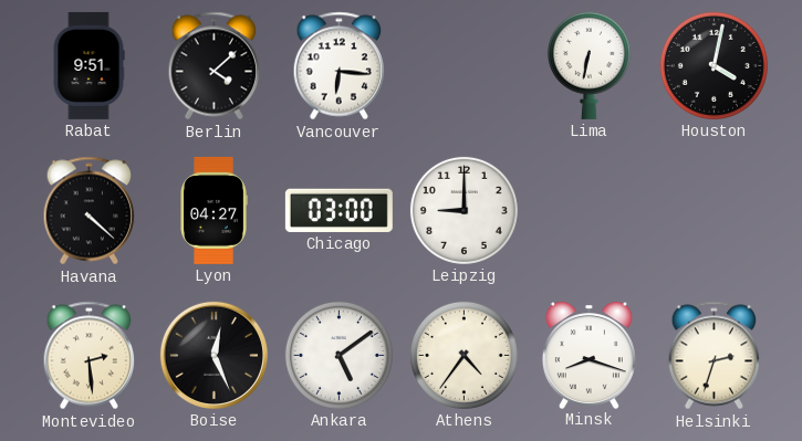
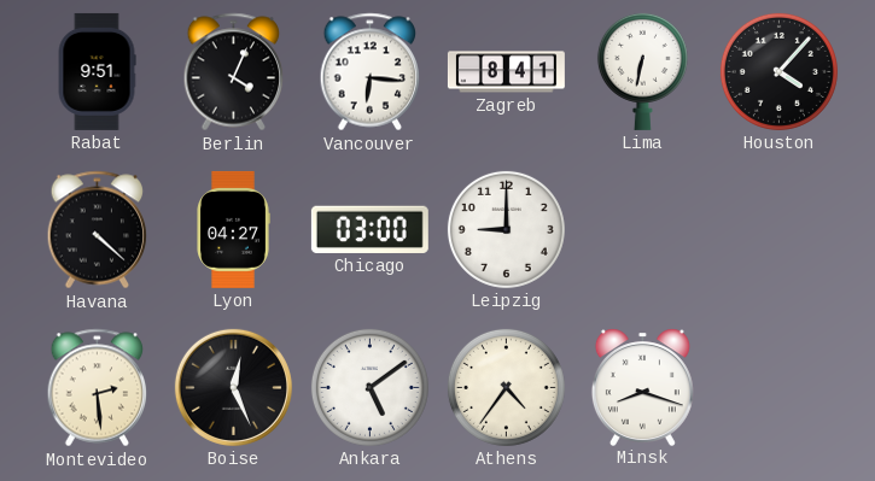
Berlin: 4:08 -> 4:04 (234, 72)
Zagreb: none -> 8:41 (506, 72)
Houston: 4:02 -> 4:07 (778, 71)
Helsinki: 2:33 -> none (715, 356)
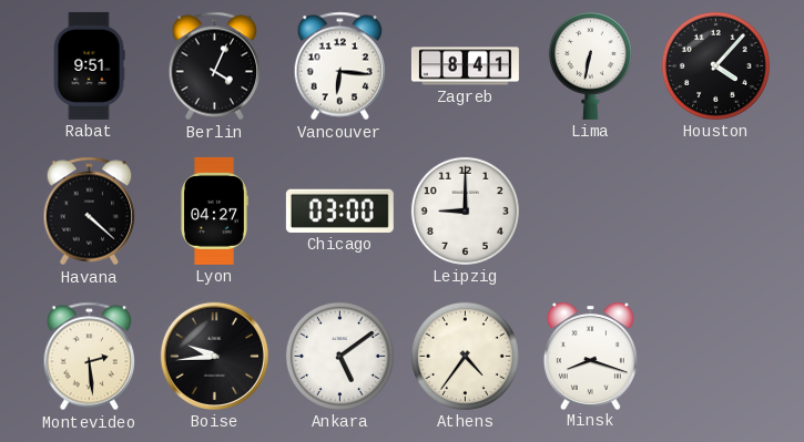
Boise: 12:26 -> 9:44 (214, 356)
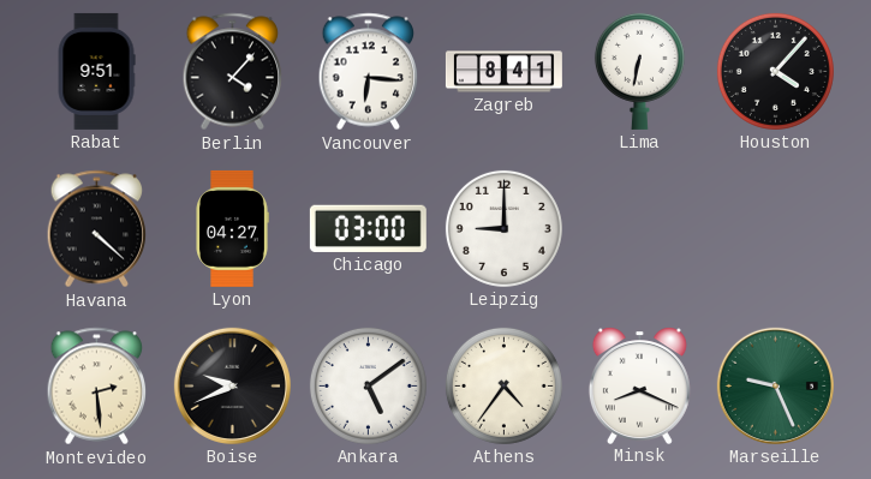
Berlin: 4:04 -> 4:07 (233, 72)
Boise: 9:44 -> 9:41 (232, 385)
Minsk: 8:18 -> 8:19 (639, 385)
Marseille: none -> 9:26 (775, 385)
